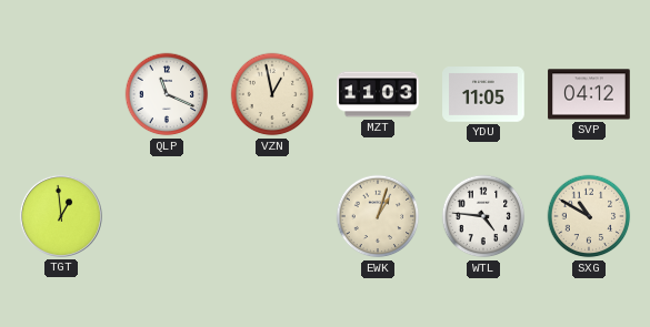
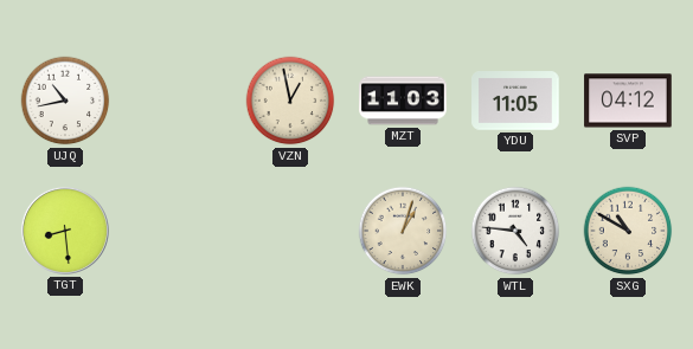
UJQ: none -> 10:43 (65, 101)
QLP: 11:19 -> none (167, 94)
TGT: 12:59 -> 8:29 (65, 231)
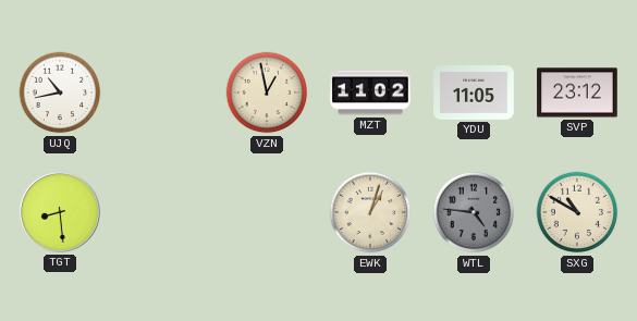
MZT: 11:03 -> 11:02 (370, 92)
SVP: 04:12 -> 23:12 (577, 92)
WTL dial: white -> grey (474, 212)
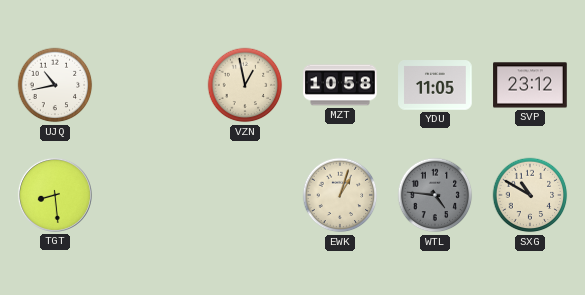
MZT: 11:02 -> 10:58 (340, 85)
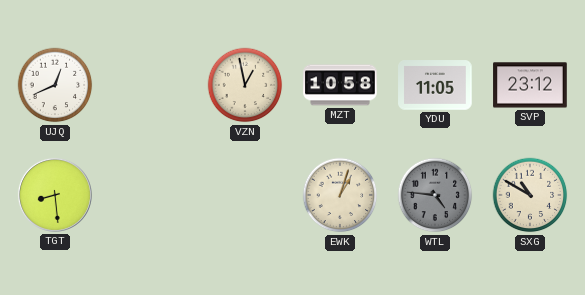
UJQ: 10:43 -> 12:41 (55, 85)
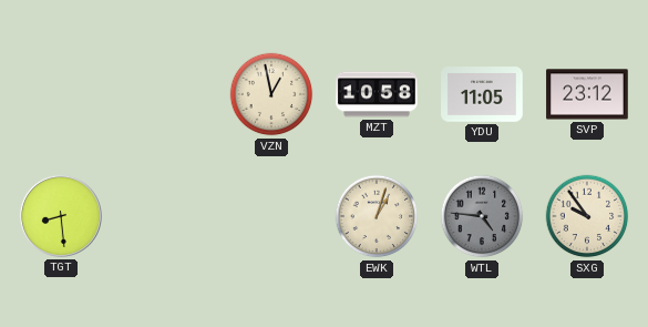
UJQ: 12:41 -> none (55, 85)
SXG: 10:50 -> 9:54 (587, 216)
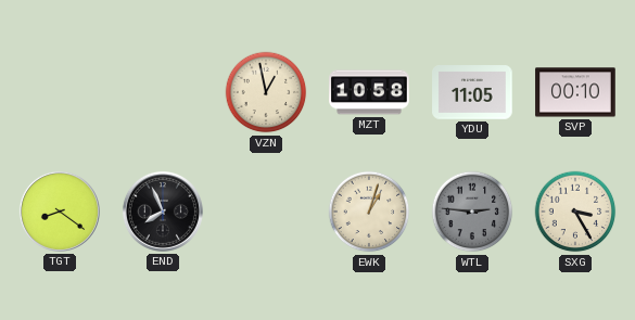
SVP: 23:12 -> 00:10 (575, 92)
TGT: 8:29 -> 8:21 (60, 212)
END: none -> 7:56 (163, 212)
WTL: 4:46 -> 2:46 (472, 212)
SXG: 9:54 -> 3:25 (575, 212)
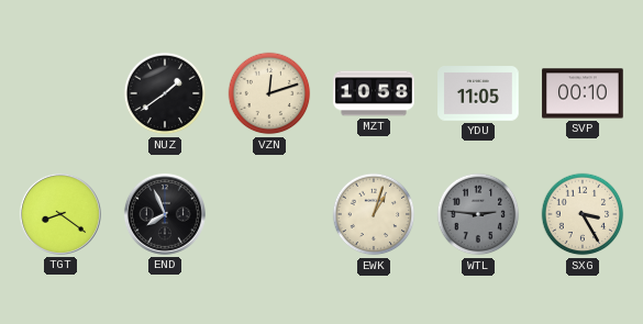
NUZ: none -> 1:39 (165, 93)
VZN: 12:58 -> 12:12 (269, 93)
